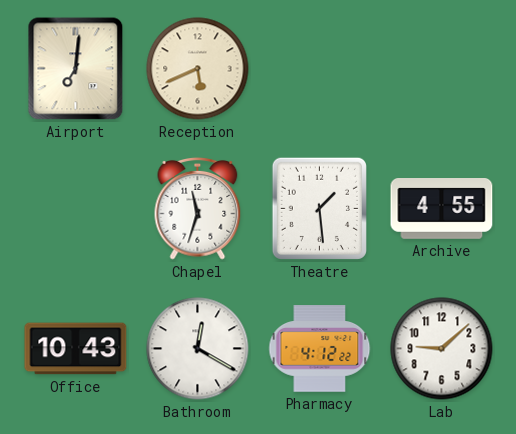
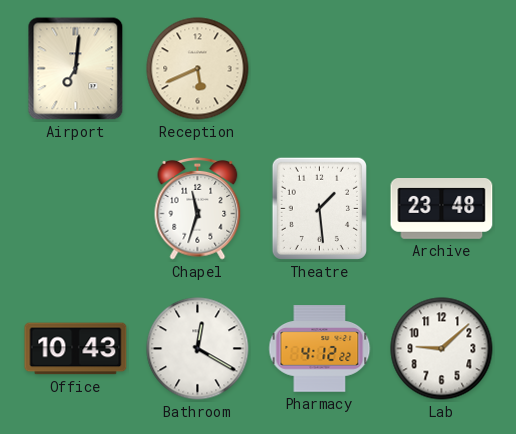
Archive: 4:55 -> 23:48 (442, 209)
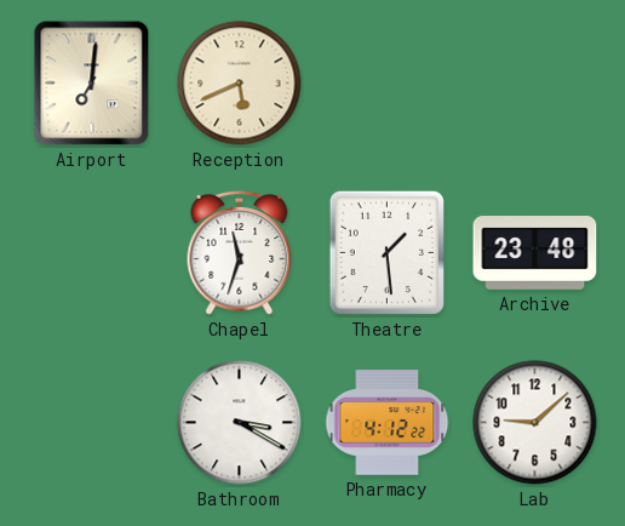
Office: 10:43 -> none (76, 349)
Bathroom: 12:20 -> 3:20 (240, 423)
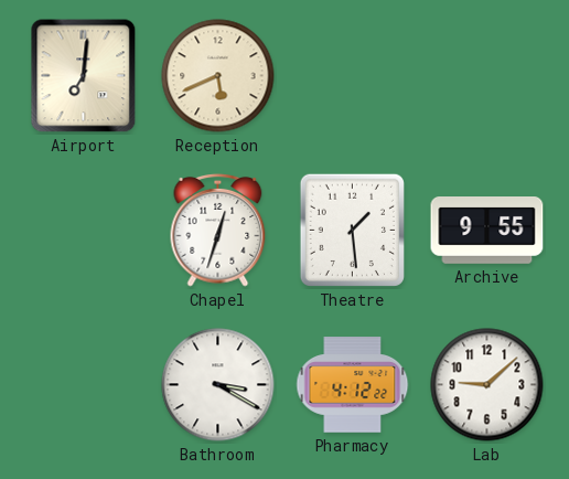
Chapel: 11:33 -> 12:33 (218, 231)
Archive: 23:48 -> 9:55 (487, 231)
